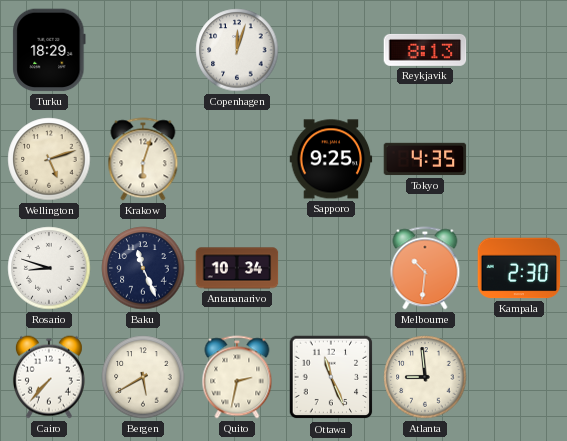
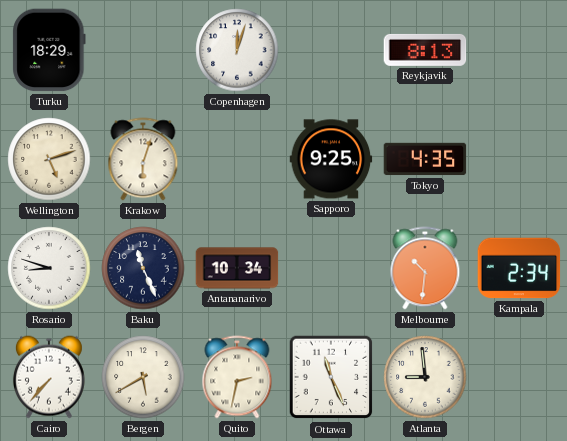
Kampala: 2:30 -> 2:34 (519, 268)
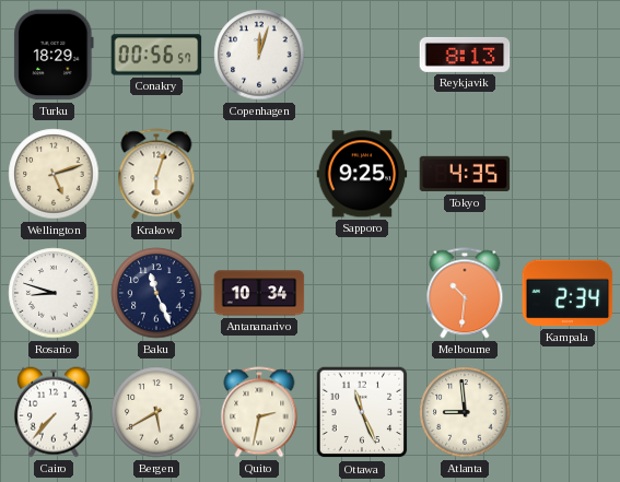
Conakry: none -> 00:56 (156, 55)
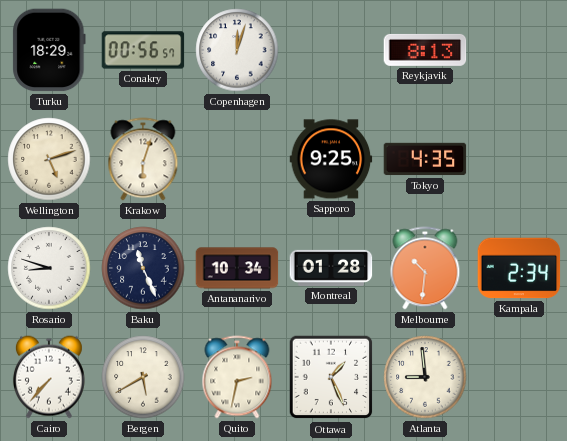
Montreal: none -> 01:28 (331, 268)
Ottawa: 11:26 -> 1:26 (331, 377)
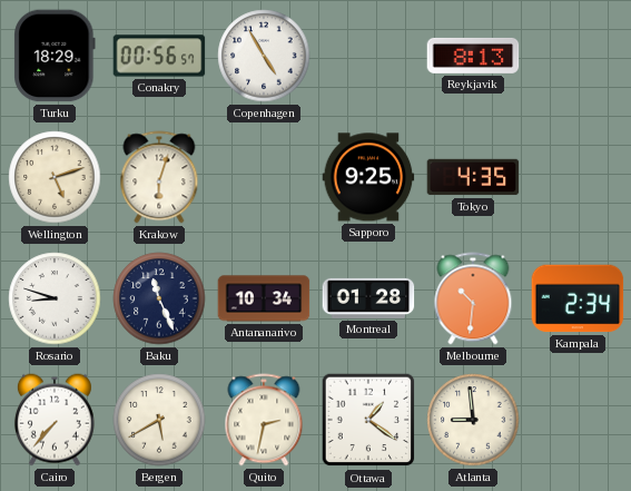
Copenhagen: 12:03 -> 4:55 (264, 56)
Ottawa: 1:26 -> 1:21 (368, 420)
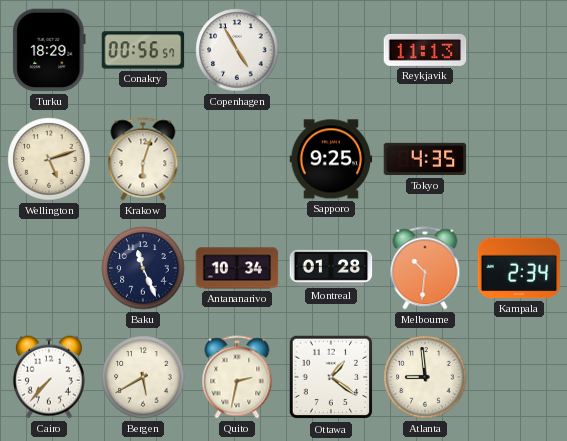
Reykjavik: 8:13 -> 11:13 (425, 50)
Rosario: 8:48 -> none (55, 298)
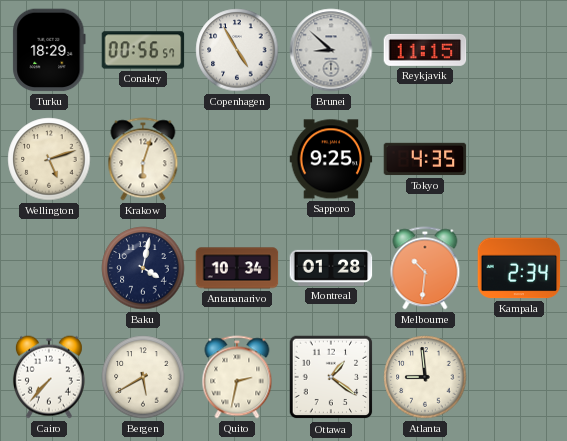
Brunei: none -> 8:52 (331, 50)
Reykjavik: 11:13 -> 11:15 (425, 50)
Baku: 11:26 -> 4:02 (143, 268)
